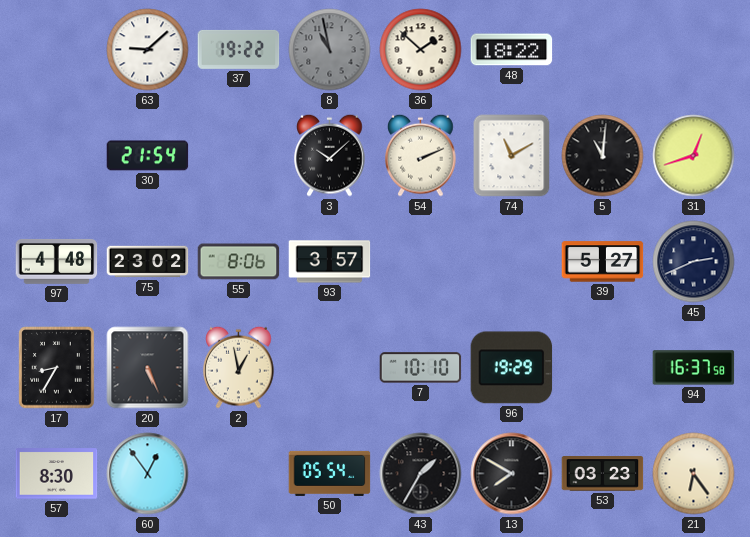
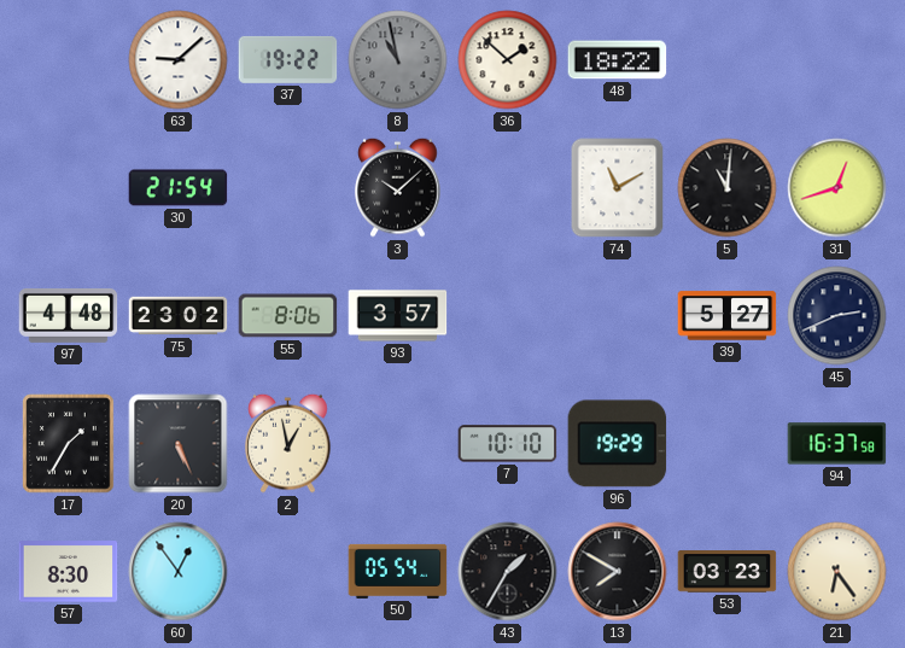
54: 2:11 -> none (421, 155)
17: 8:35 -> 1:35 (69, 444)
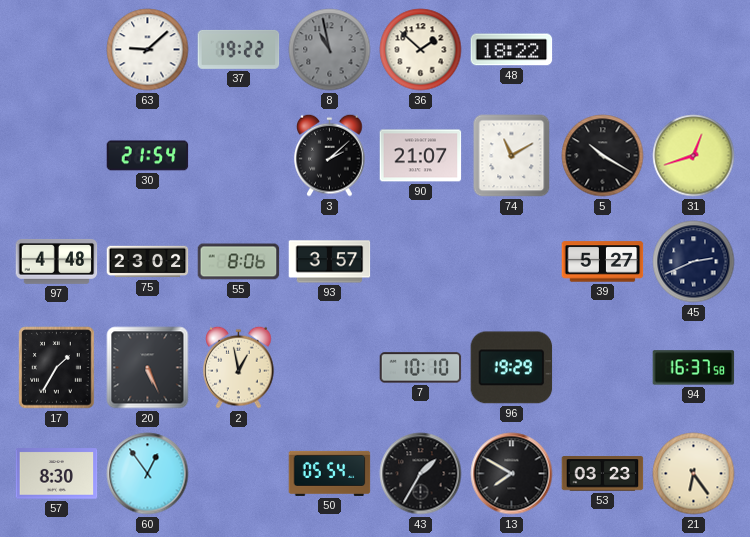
3: 10:08 -> 2:08 (330, 155)
90: none -> 21:07 (421, 156)
5: 11:01 -> 10:20 (603, 156)
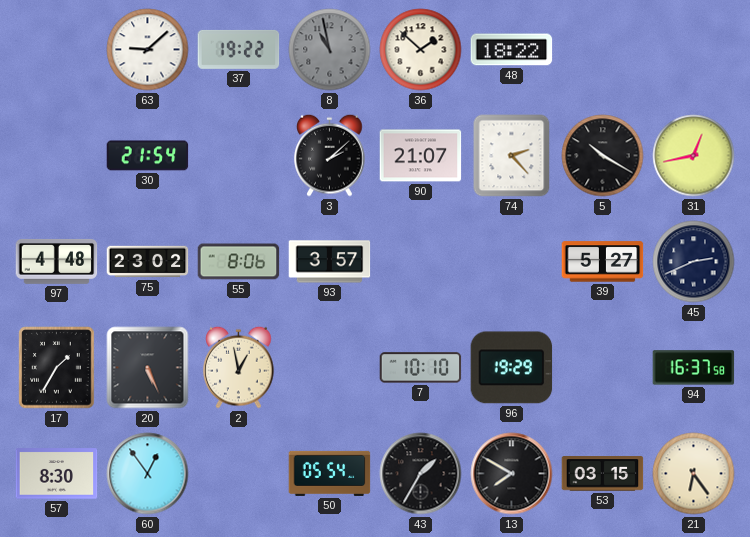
74: 11:10 -> 2:23 (512, 156)
31: 12:42 -> 12:43 (694, 156)
53: 03:23 -> 03:15 (603, 474)
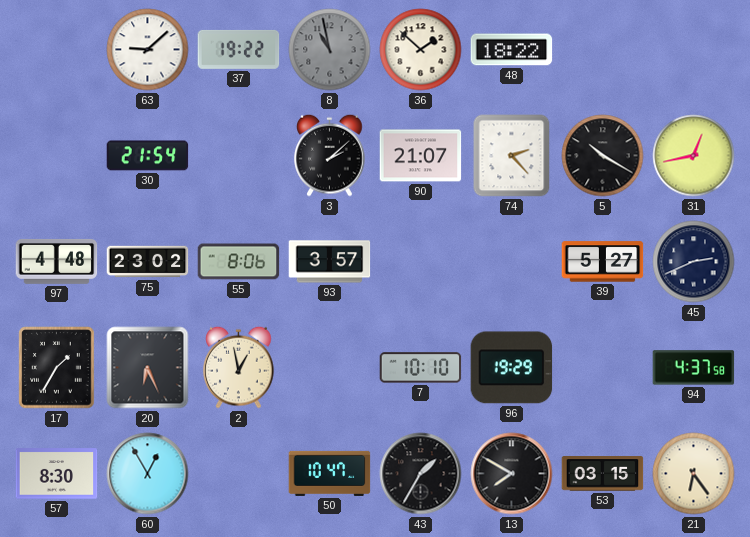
20: 5:26 -> 6:26 (148, 368)
94: 16:37 -> 4:37 (694, 368)
60: 12:54 -> 12:55 (148, 474)
50: 05:54 -> 10:47 (330, 473)
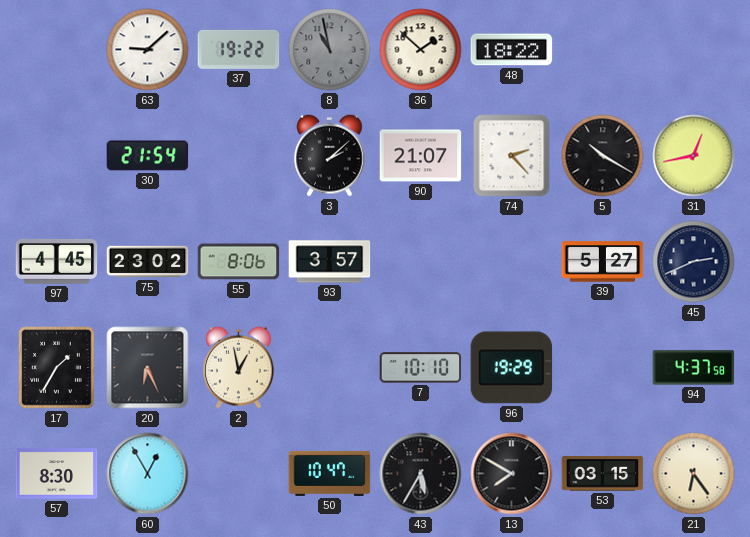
97: 4:48 -> 4:45 (57, 262)
43: 1:35 -> 5:35 (421, 474)
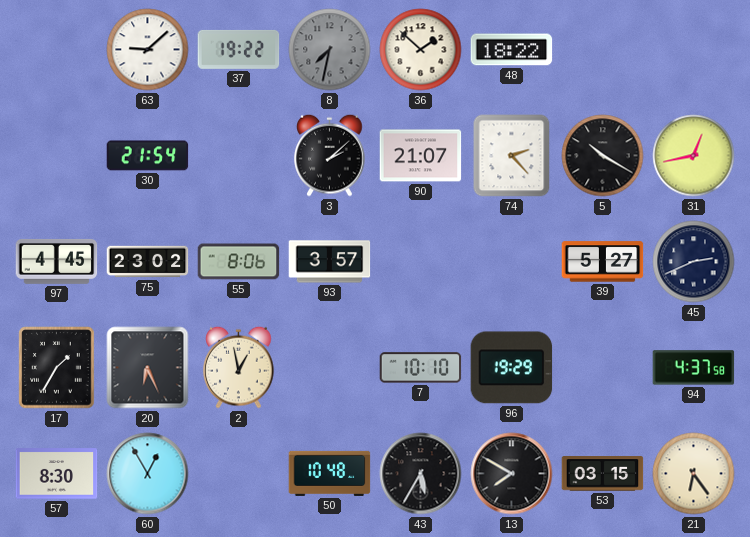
8: 10:58 -> 7:32 (330, 50)
50: 10:47 -> 10:48 (330, 473)
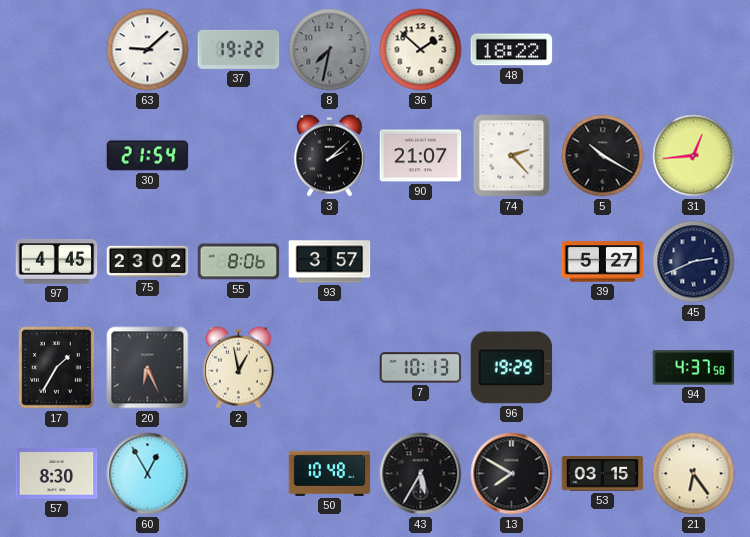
31: 12:43 -> 12:44 (694, 156)
7: 10:10 -> 10:13 (421, 368)
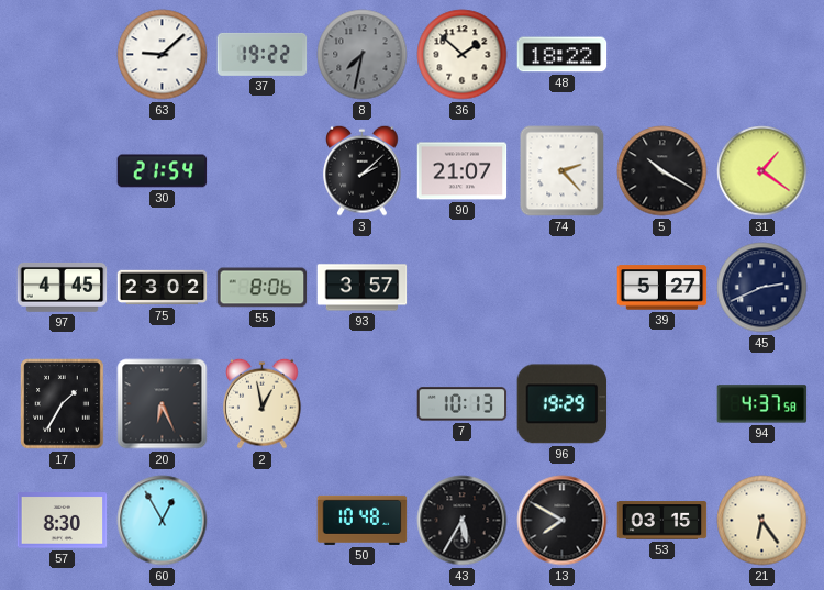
31: 12:44 -> 1:21 (762, 171)
